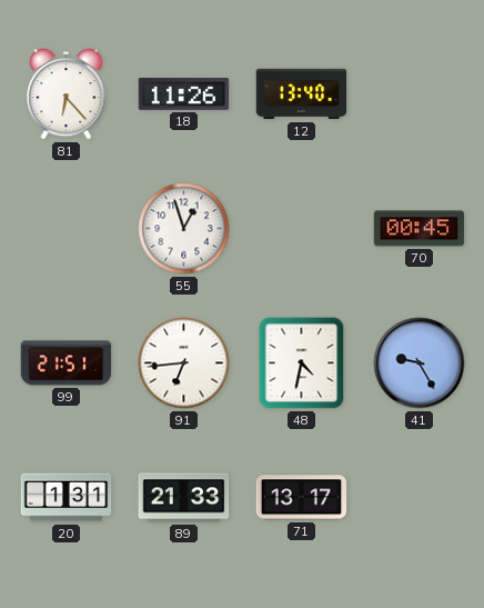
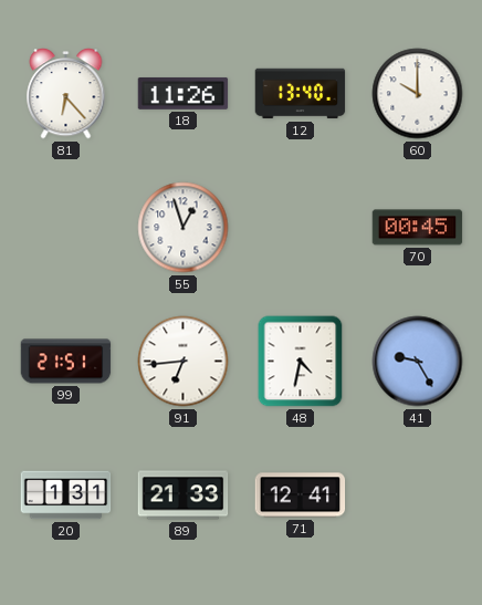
60: none -> 10:00 (418, 94)
71: 13:17 -> 12:41 (301, 496)
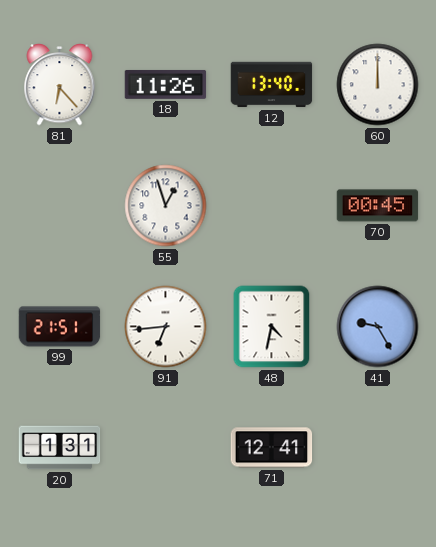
60: 10:00 -> 12:00 (378, 85)
89: 21:33 -> none (184, 496)
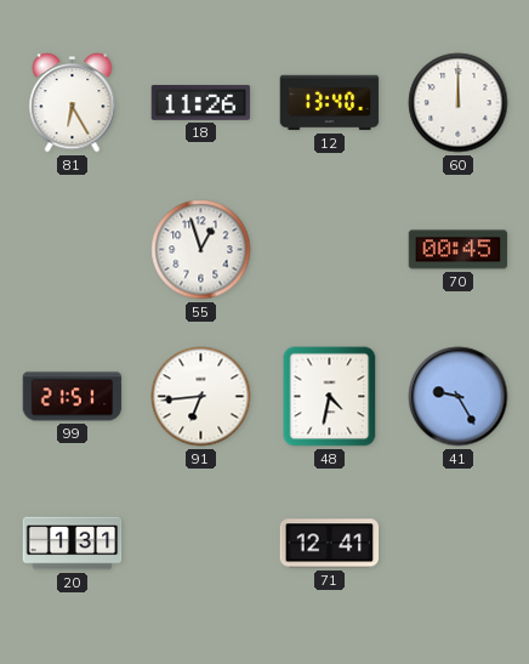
81: 6:23 -> 6:25 (73, 103)
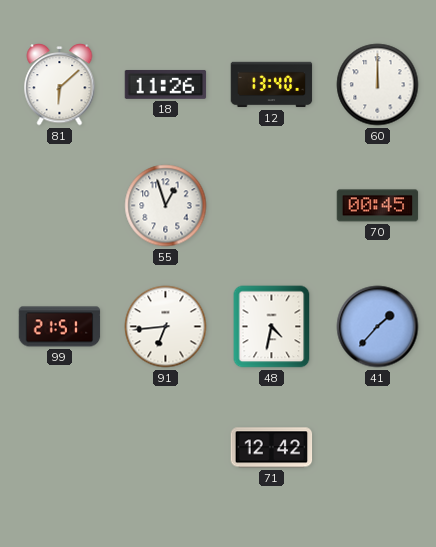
81: 6:25 -> 6:08 (60, 85)
41: 9:25 -> 1:37 (378, 327)
20: 1:31 -> none (73, 544)
71: 12:41 -> 12:42 (272, 448)
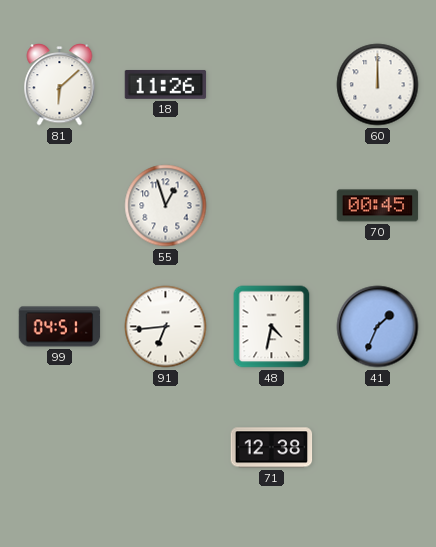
12: 13:40 -> none (272, 85)
99: 21:51 -> 04:51 (60, 327)
41: 1:37 -> 1:34 (378, 327)
71: 12:42 -> 12:38 (272, 448)
